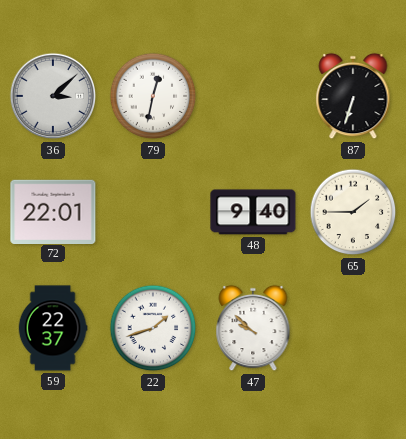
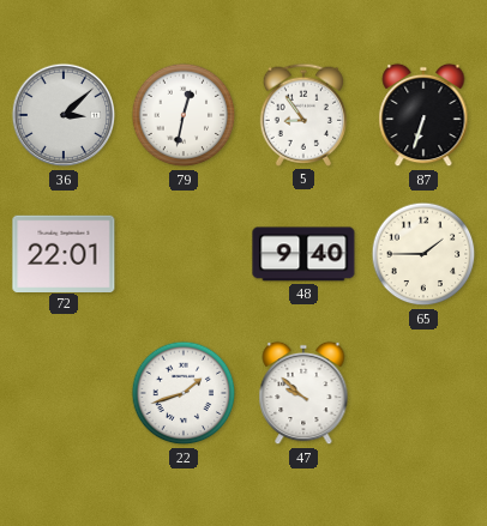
5: none -> 8:54 (302, 115)
59: 22:37 -> none (53, 328)
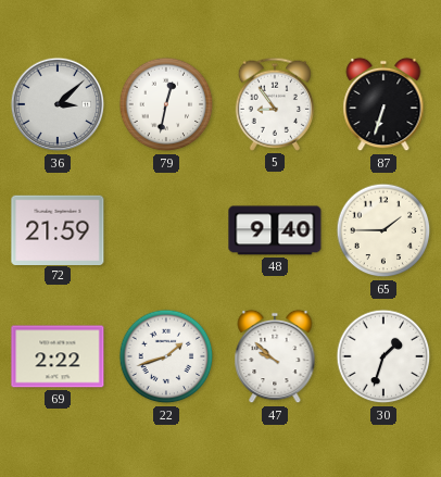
72: 22:01 -> 21:59 (58, 229)
69: none -> 2:22 (58, 356)
30: none -> 1:33 (383, 356)
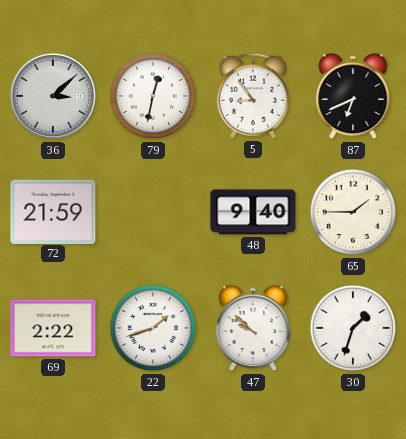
87: 6:33 -> 6:41 (353, 96)
